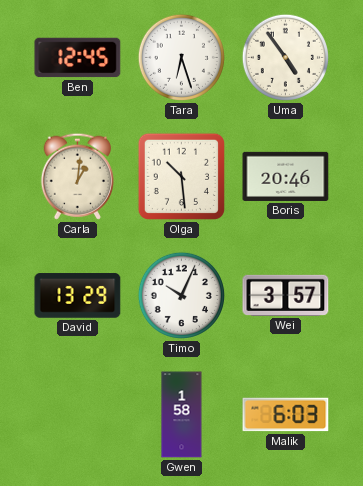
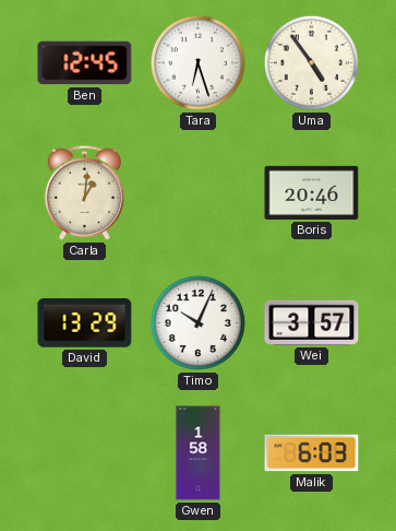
Olga: 10:29 -> none (181, 176)
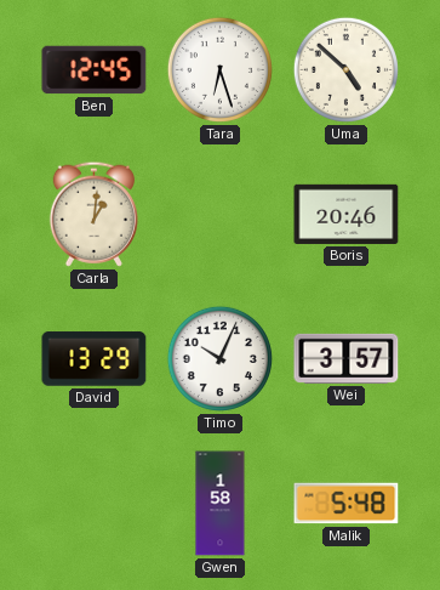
Uma: 4:54 -> 4:52 (345, 69)
Malik: 6:03 -> 5:48 (347, 504)
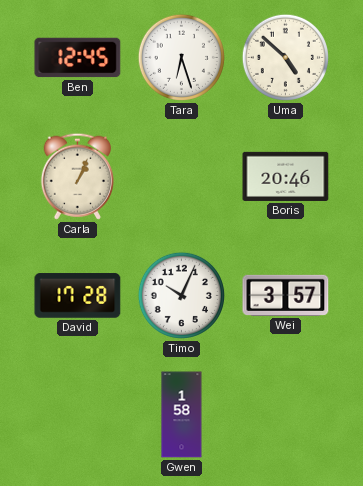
Carla: 1:01 -> 1:04 (77, 176)
David: 13:29 -> 17:28 (78, 296)
Malik: 5:48 -> none (347, 504)
